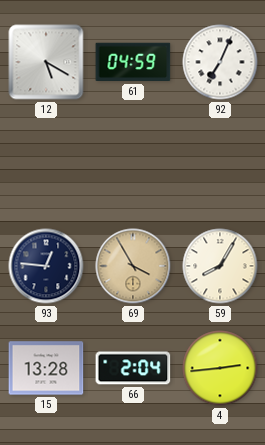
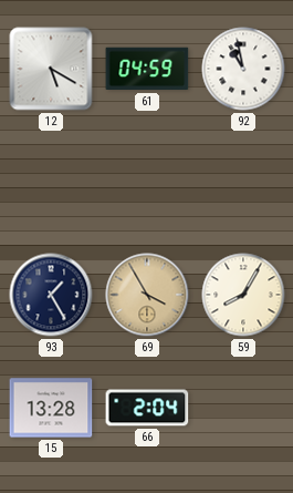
92: 7:04 -> 10:58 (243, 69)
93: 12:46 -> 1:25 (51, 295)
4: 2:44 -> none (220, 368)
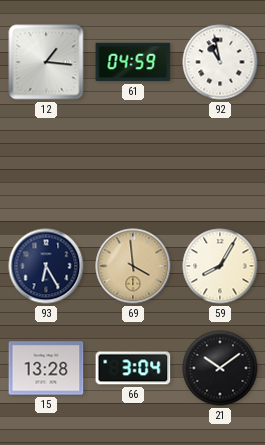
12: 5:20 -> 1:16 (46, 62)
93: 1:25 -> 6:25 (46, 266)
69: 3:55 -> 3:59 (133, 266)
66: 2:04 -> 3:04 (133, 368)
21: none -> 10:09 (220, 368)
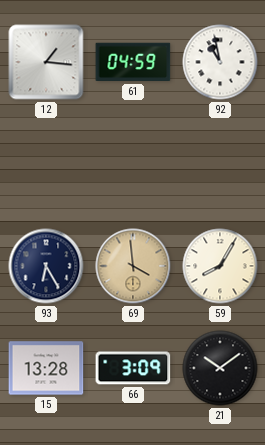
66: 3:04 -> 3:09 (133, 368)
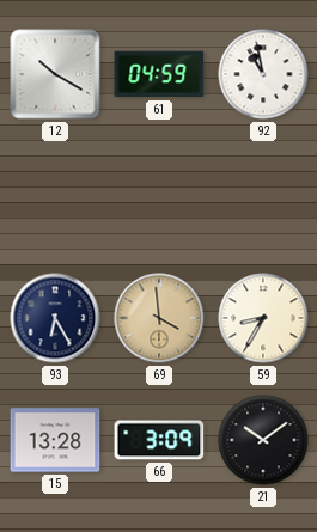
12: 1:16 -> 10:20 (55, 74)
59: 8:05 -> 8:35 (263, 318)
